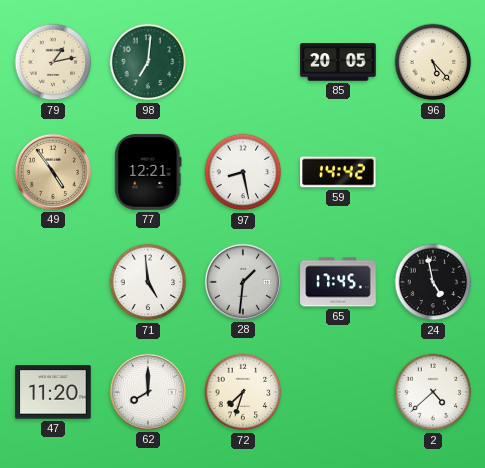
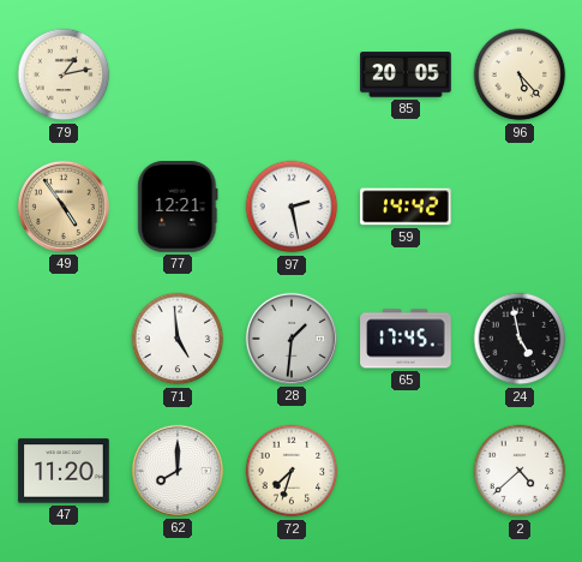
98: 7:01 -> none (148, 62)
97: 8:28 -> 2:28 (292, 207)
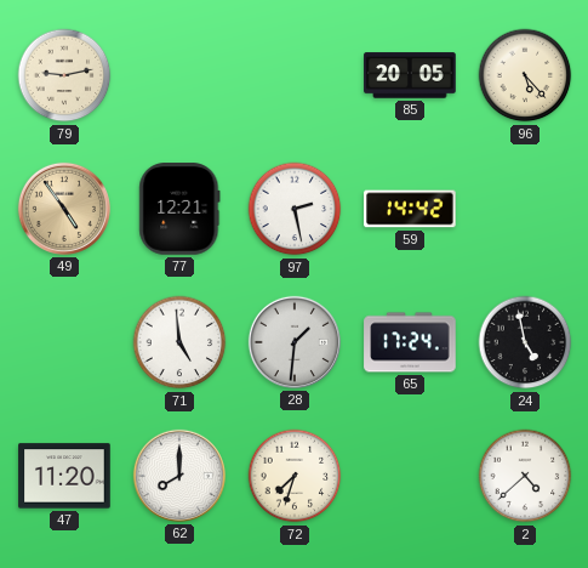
79: 1:13 -> 9:13 (64, 75)
65: 17:45 -> 17:24 (410, 342)
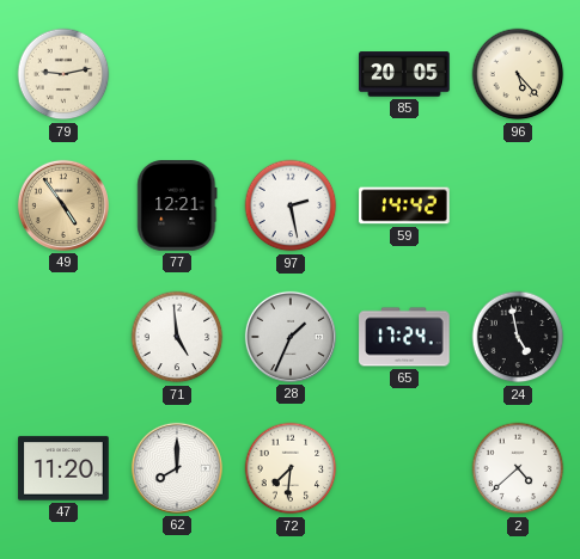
28: 1:31 -> 1:34 (291, 337)
72: 7:33 -> 7:31 (291, 468)
